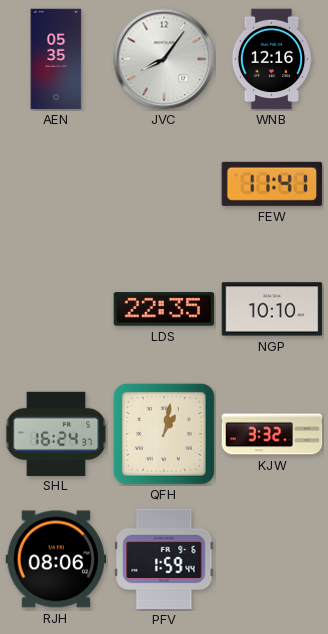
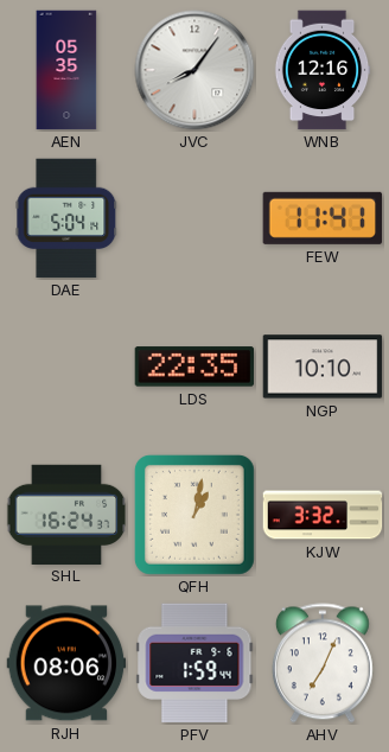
DAE: none -> 5:04 (66, 218)
AHV: none -> 7:04 (323, 663)
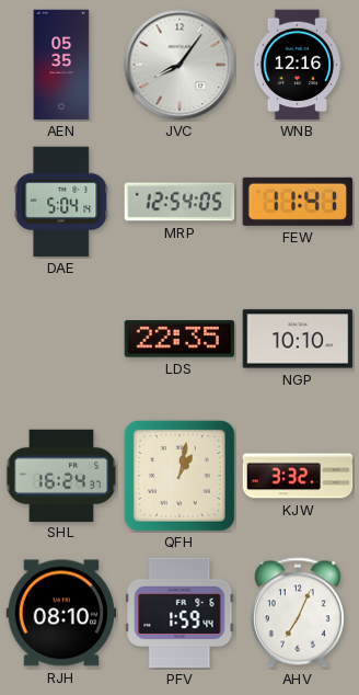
MRP: none -> 12:54 (179, 202)
RJH: 08:06 -> 08:10 (61, 613)
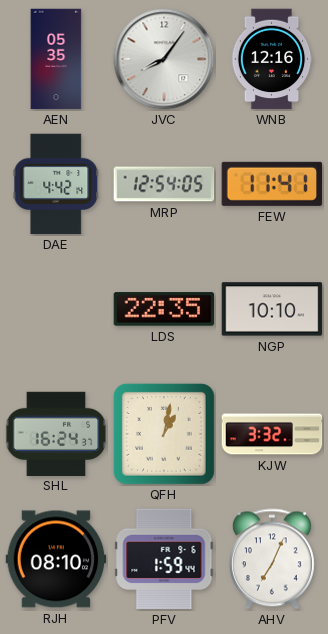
DAE: 5:04 -> 4:42 (56, 184)
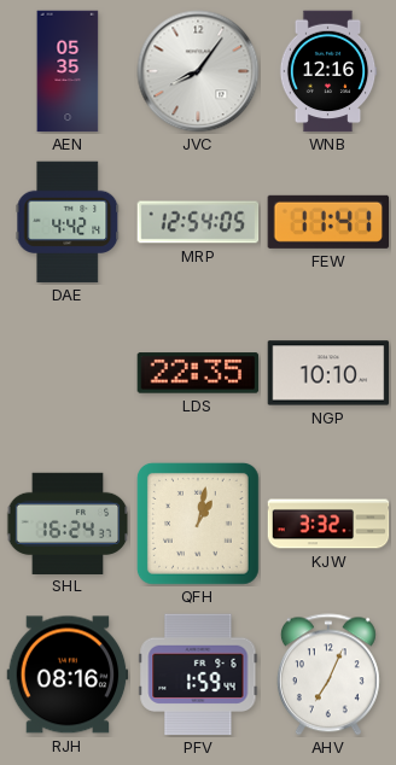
RJH: 08:10 -> 08:16 (68, 675)
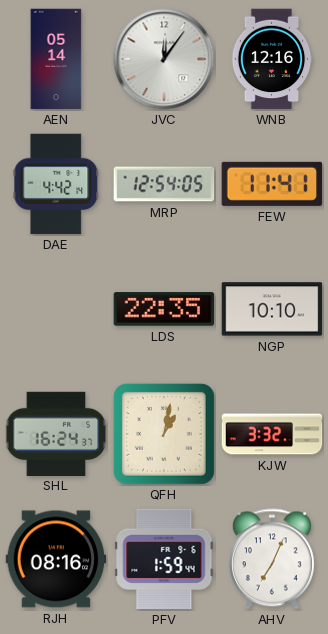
AEN: 05:35 -> 05:14 (56, 59)
JVC: 8:06 -> 12:06 (164, 59)
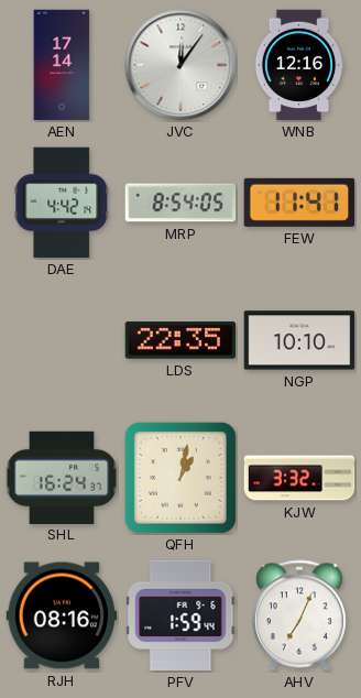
AEN: 05:14 -> 17:14 (62, 65)
MRP: 12:54 -> 8:54 (180, 203)
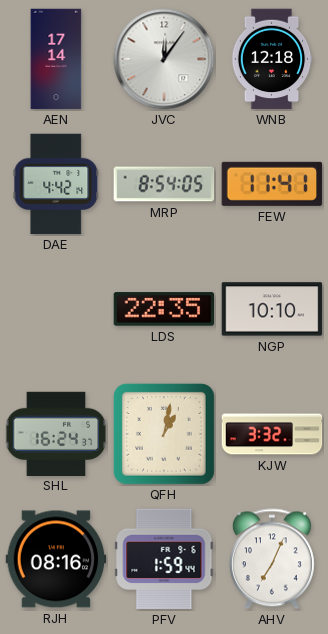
WNB: 12:16 -> 12:18 (272, 59)
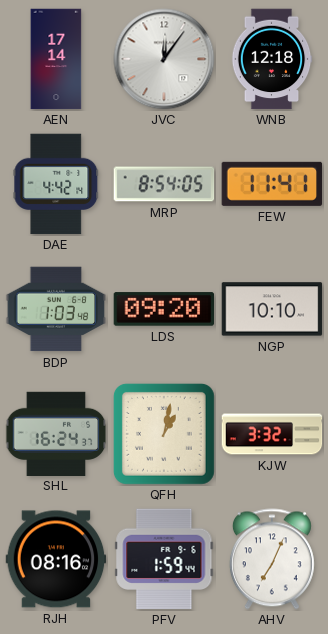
BDP: none -> 1:03 (56, 309)
LDS: 22:35 -> 09:20 (164, 309)
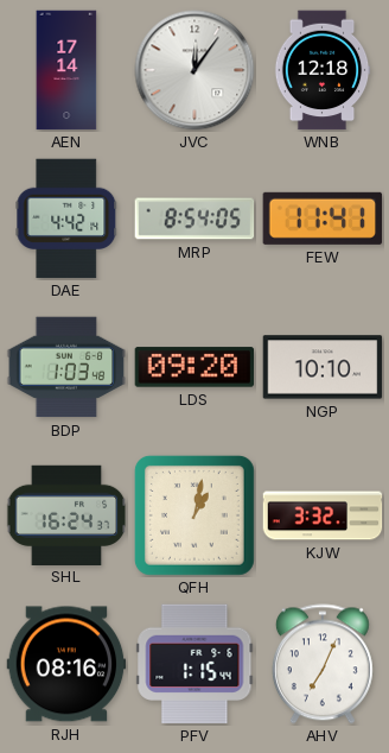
PFV: 1:59 -> 1:15 (194, 664)
